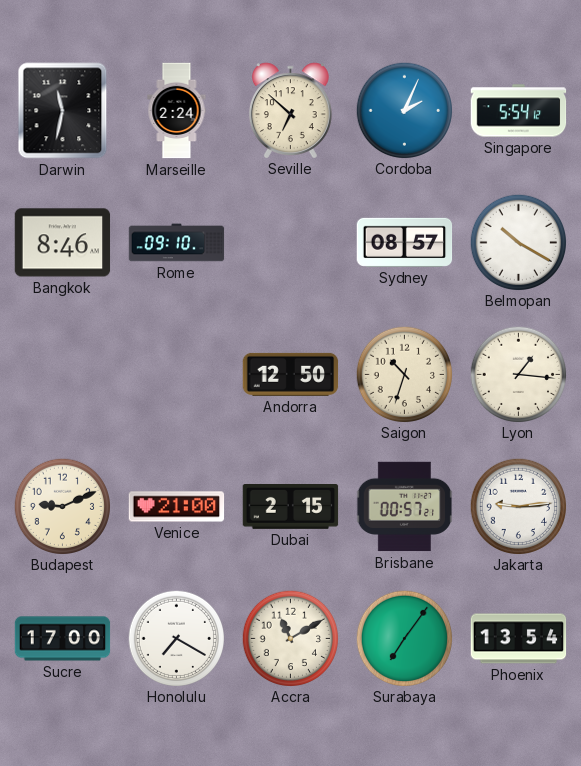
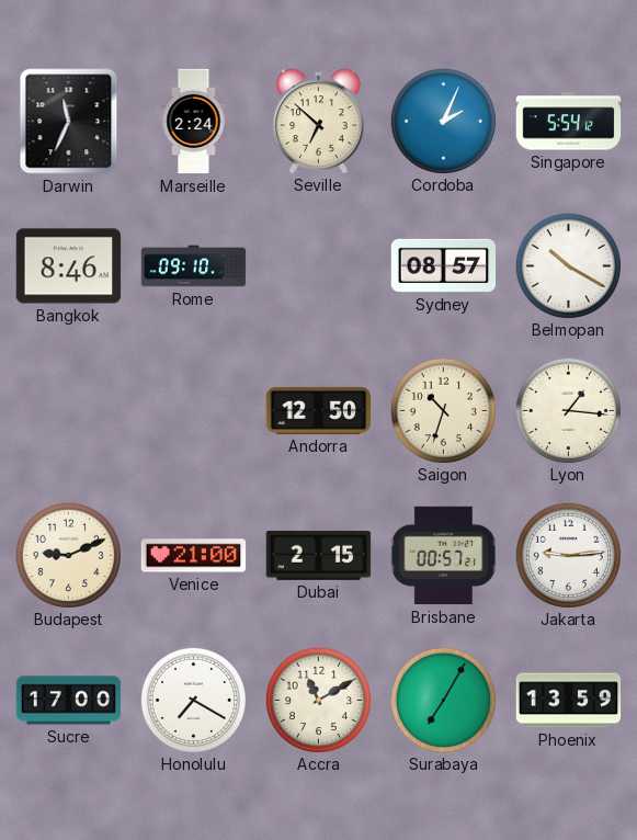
Darwin: 11:32 -> 11:34 (69, 122)
Surabaya: 7:06 -> 7:05 (443, 700)
Phoenix: 13:54 -> 13:59 (569, 701)
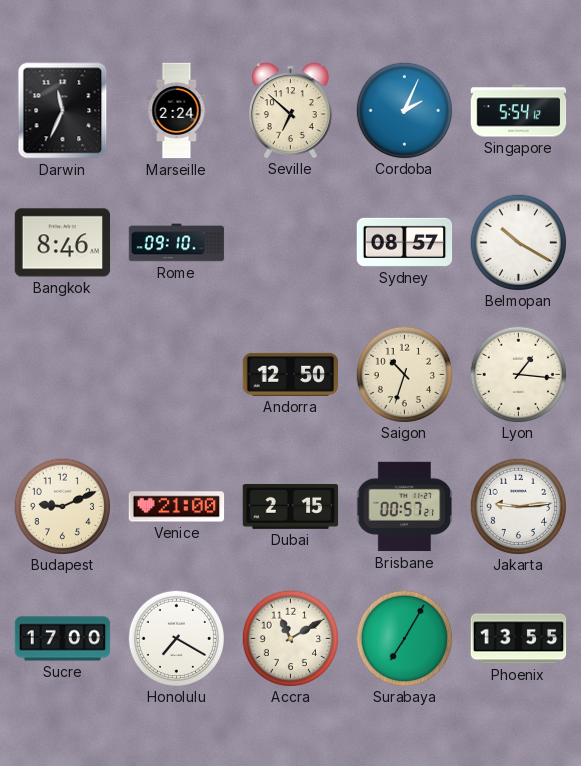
Phoenix: 13:59 -> 13:55 (519, 639)
